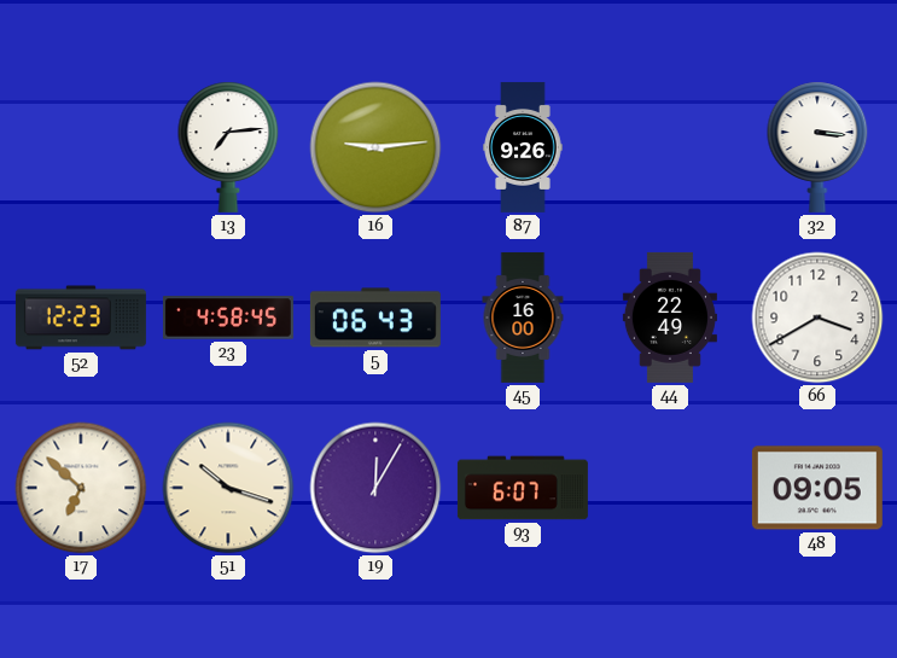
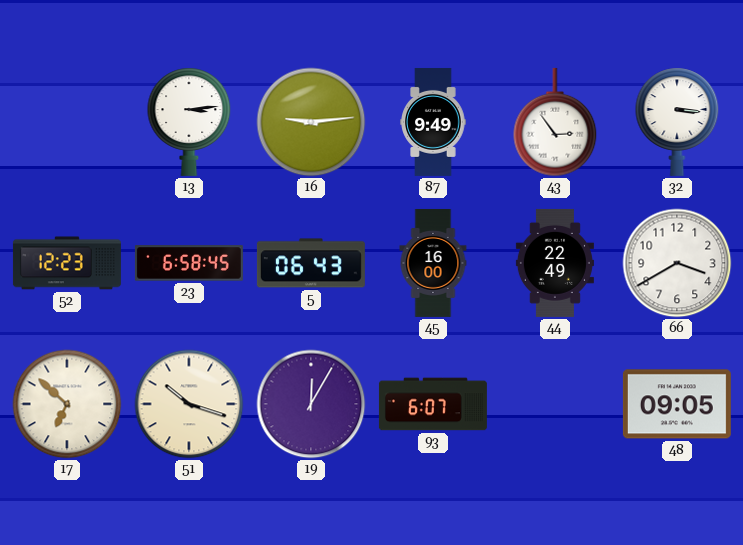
13: 7:14 -> 3:14 (189, 122)
87: 9:26 -> 9:49 (433, 122)
43: none -> 2:54 (555, 122)
23: 4:58 -> 6:58 (189, 263)
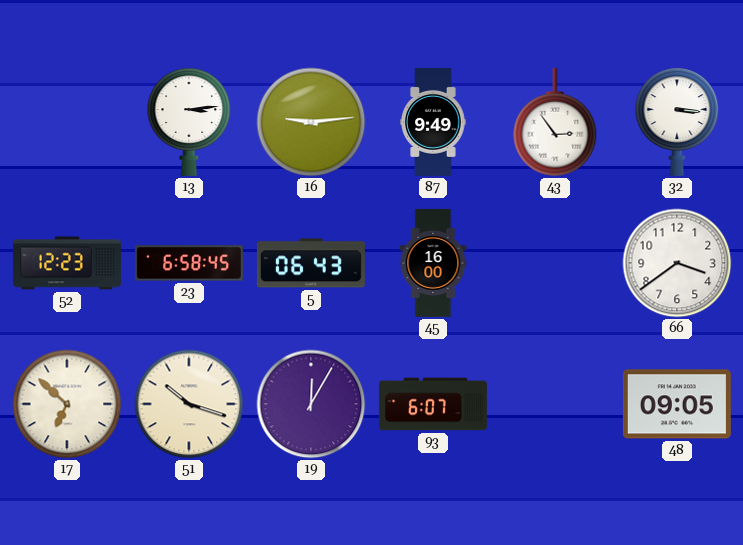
44: 22:49 -> none (555, 263)
66: 3:40 -> 3:39 (677, 263)
